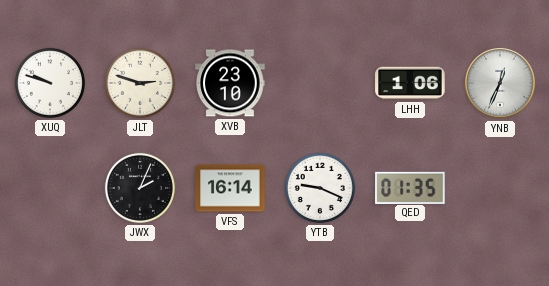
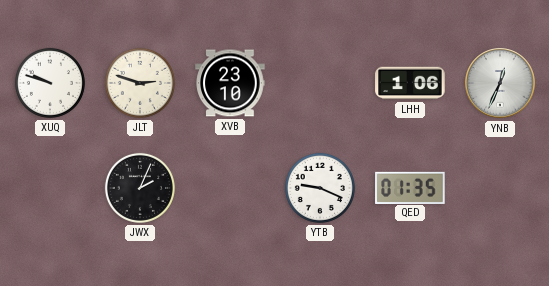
VFS: 16:14 -> none (230, 188)
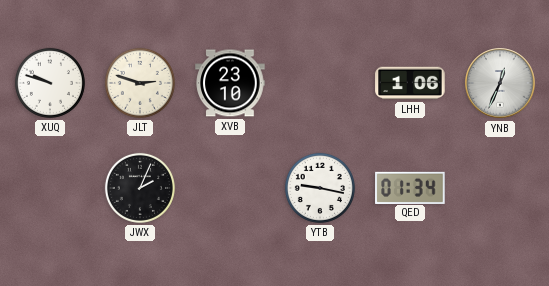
YTB: 9:19 -> 9:17 (320, 188)
QED: 01:35 -> 01:34 (410, 187)
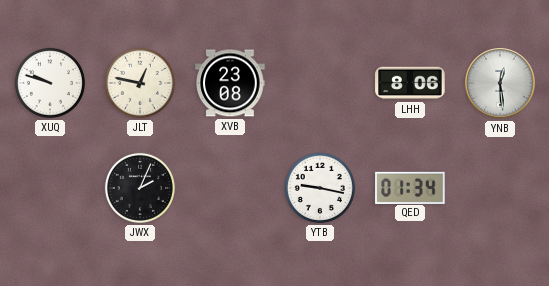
JLT: 2:48 -> 12:47 (140, 83)
XVB: 23:10 -> 23:08 (230, 83)
LHH: 1:06 -> 8:06 (410, 83)
YNB: 12:34 -> 12:29 (500, 83)
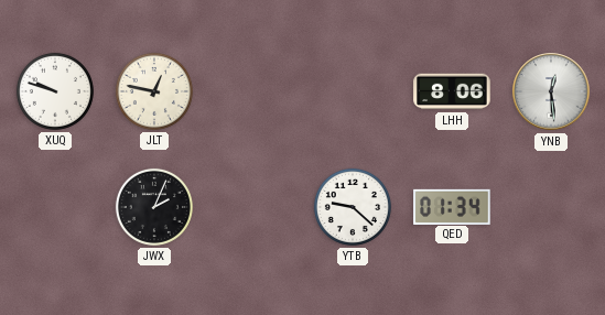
XVB: 23:08 -> none (230, 83)
YTB: 9:17 -> 9:22 (353, 207)
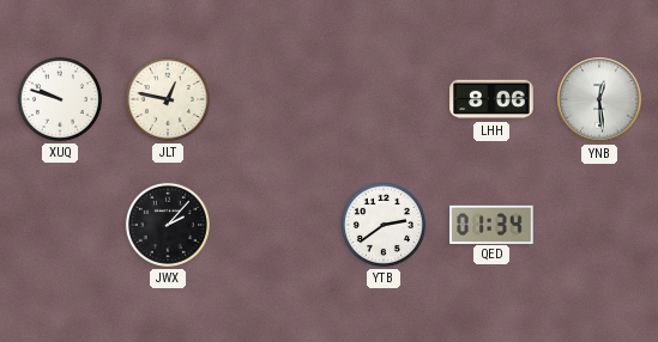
JWX: 2:04 -> 2:07 (168, 225)
YTB: 9:22 -> 2:39 (384, 225)
